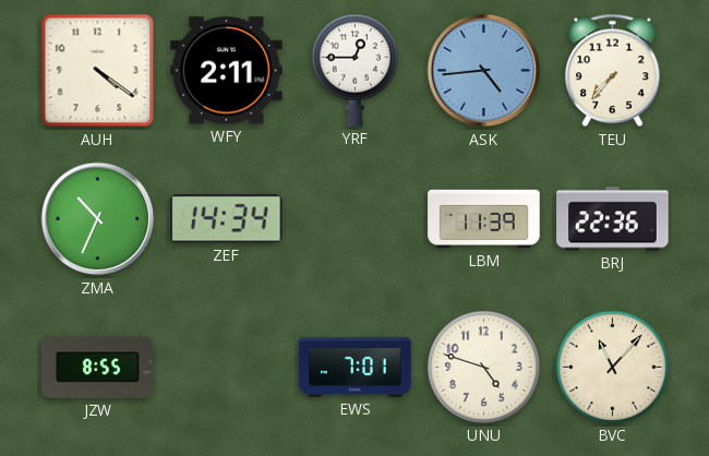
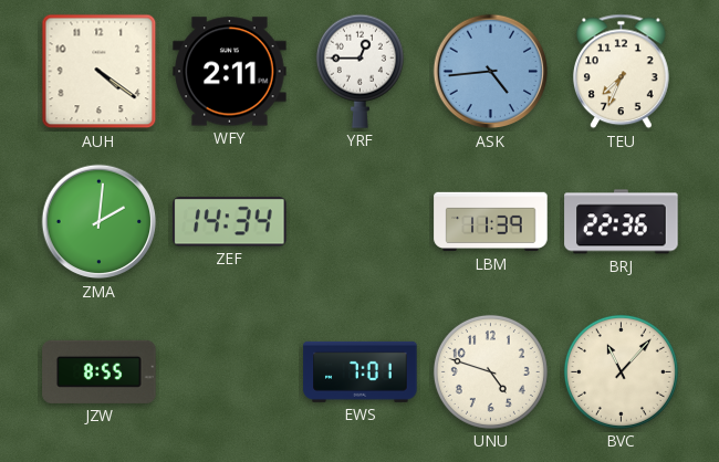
TEU: 7:37 -> 7:34 (621, 72)
ZMA: 10:34 -> 2:01 (100, 222)
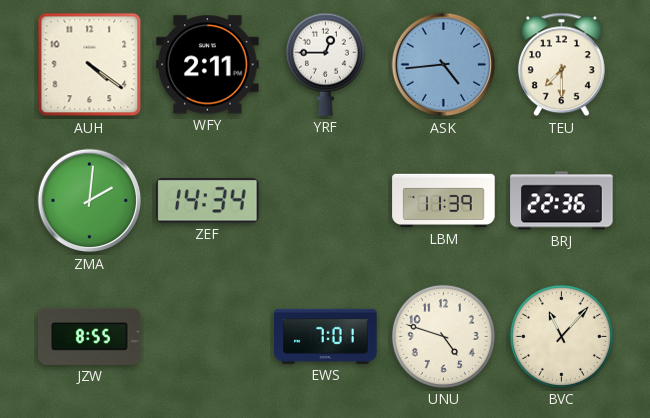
TEU: 7:34 -> 7:30 (561, 65)
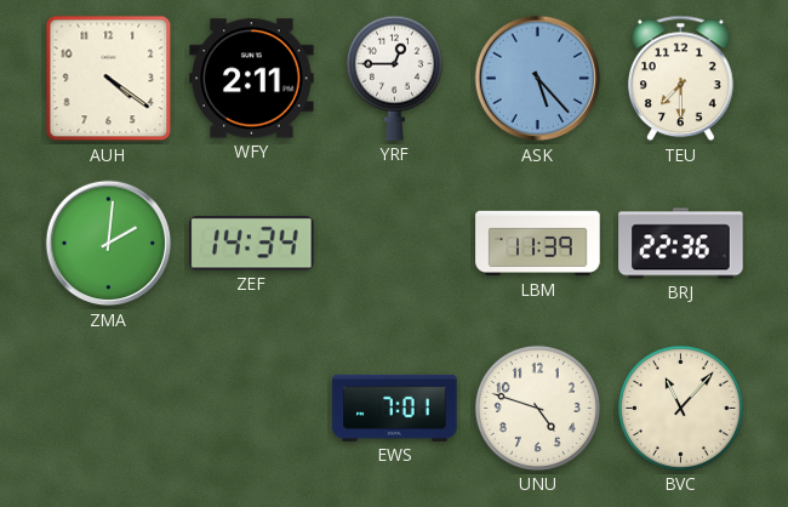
ASK: 4:44 -> 5:23 (538, 79)
JZW: 8:55 -> none (90, 336)
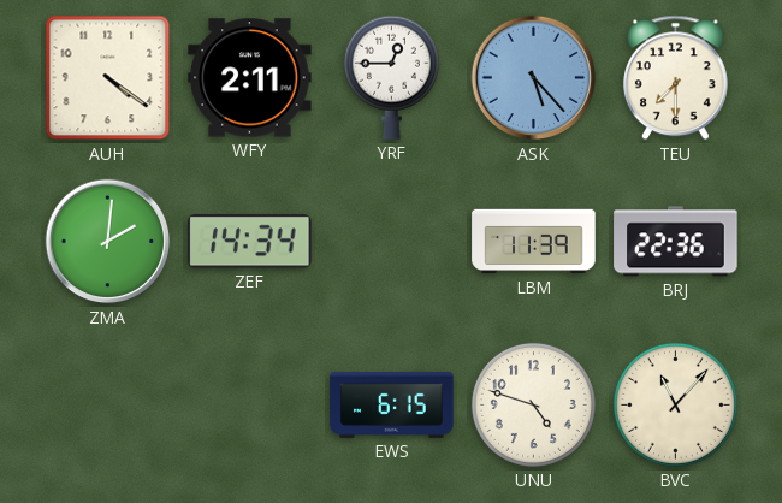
EWS: 7:01 -> 6:15 (392, 404)
